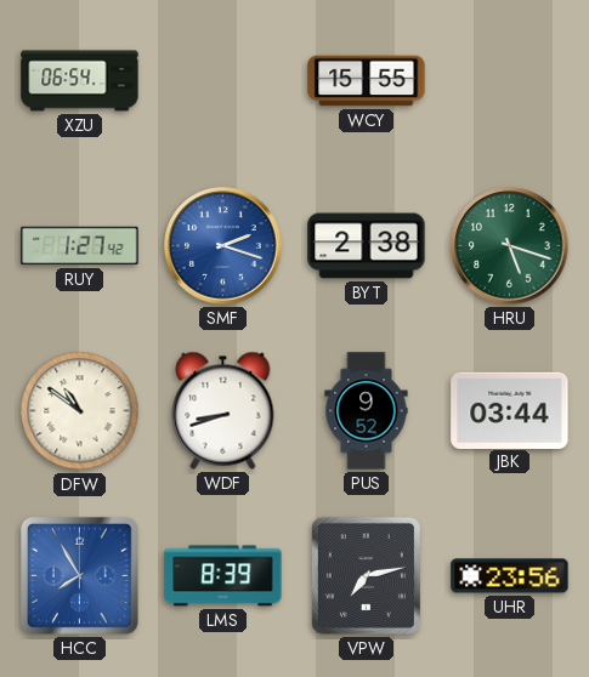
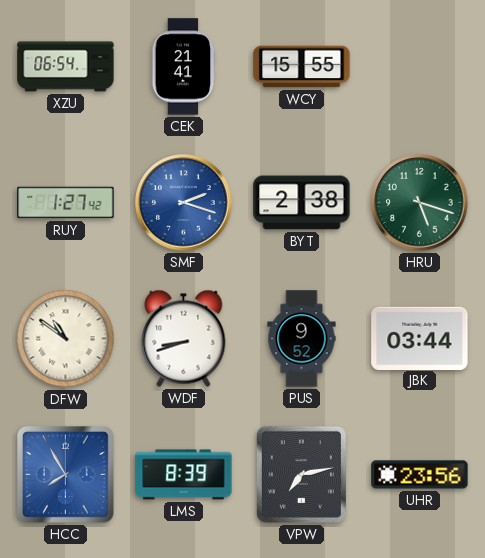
CEK: none -> 21:41 (184, 67)
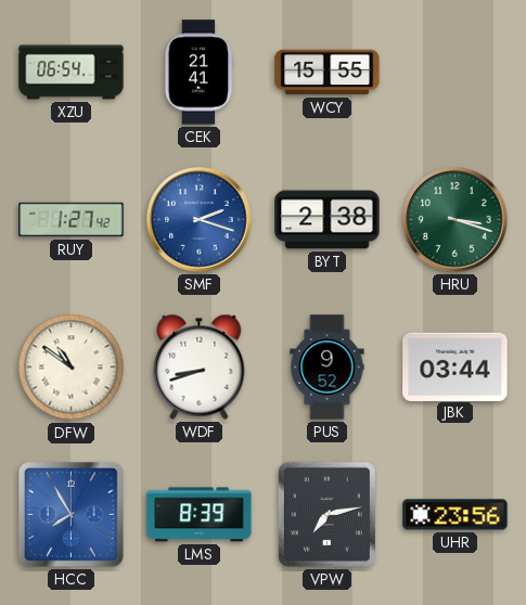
HRU: 5:18 -> 3:18 (456, 220)
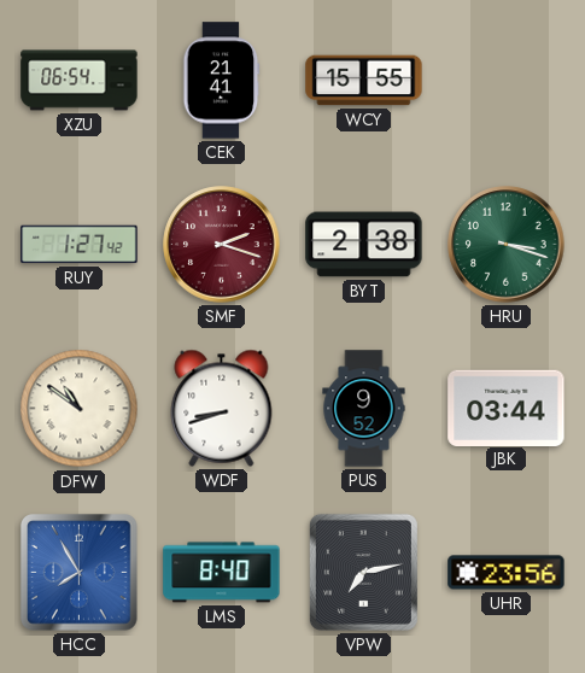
SMF dial: blue -> burgundy (222, 245)
LMS: 8:39 -> 8:40 (222, 573)
